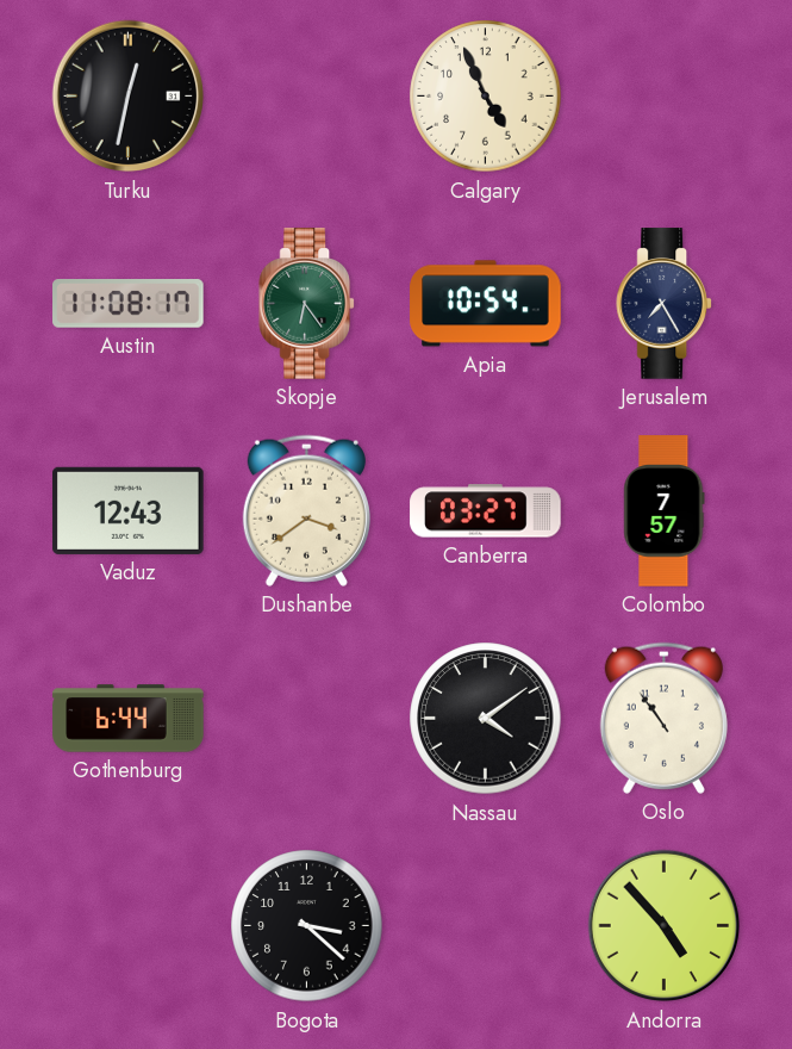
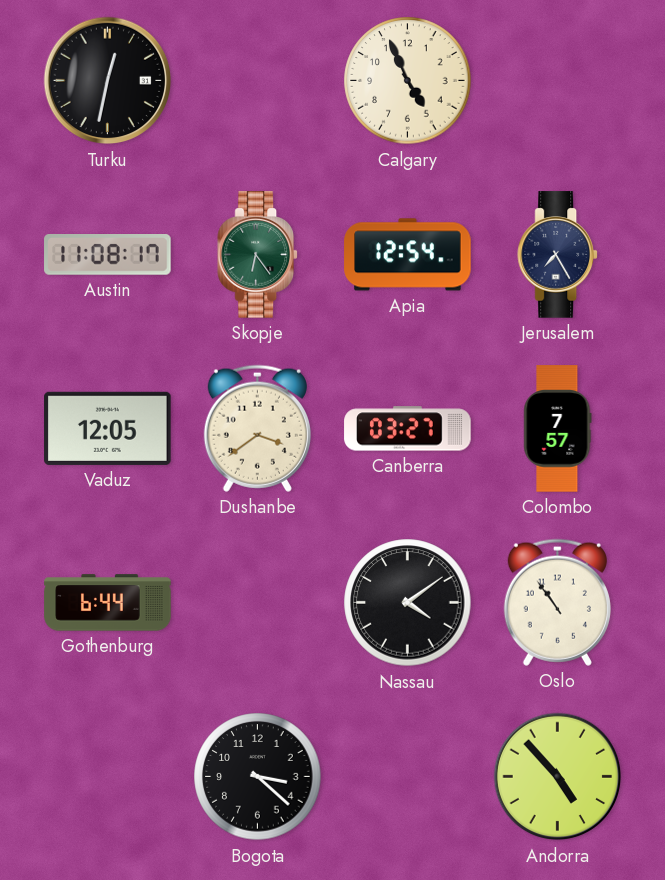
Apia: 10:54 -> 12:54 (408, 255)
Vaduz: 12:43 -> 12:05 (108, 428)
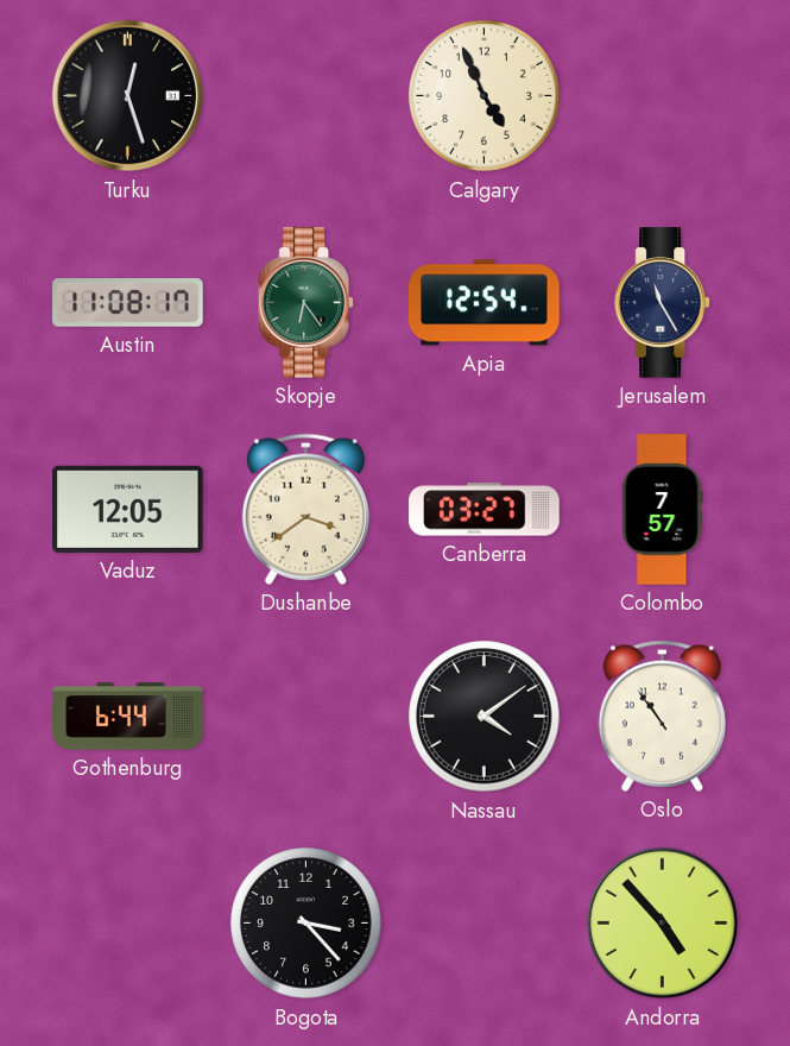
Turku: 12:32 -> 12:27 (128, 96)
Jerusalem: 7:25 -> 11:25 (663, 303)
Bogota: 3:22 -> 3:23 (306, 924)
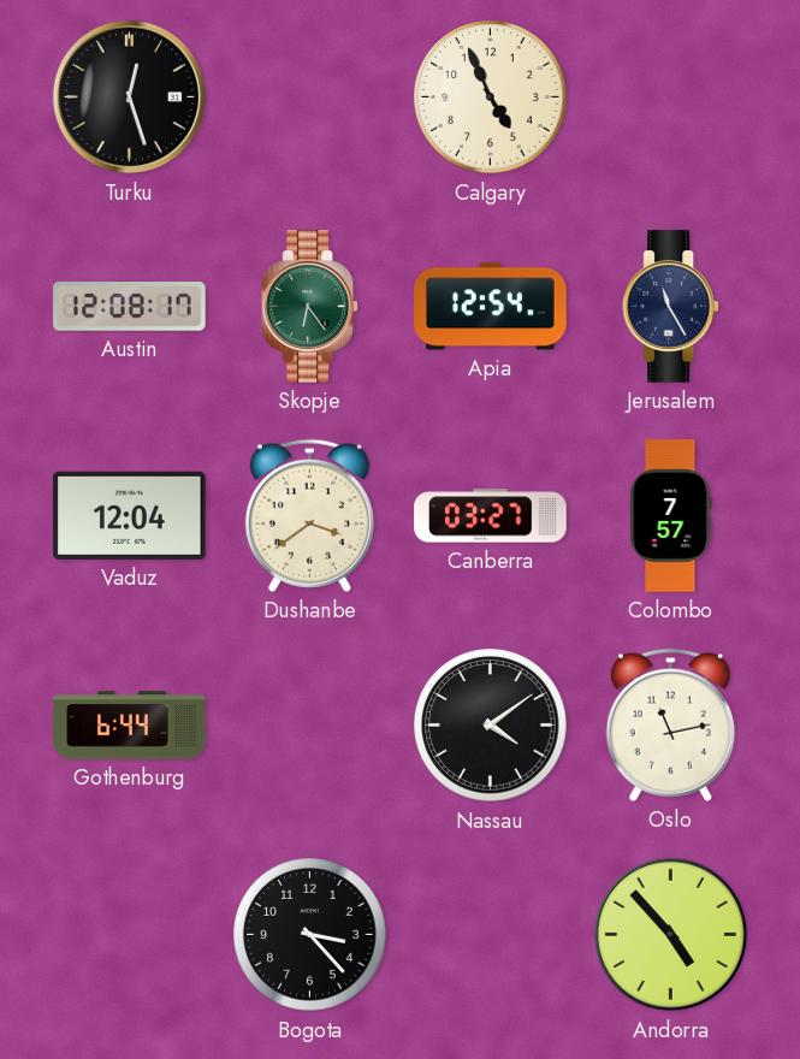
Austin: 11:08 -> 12:08 (130, 307)
Vaduz: 12:05 -> 12:04 (130, 515)
Oslo: 10:54 -> 11:13 (670, 724)
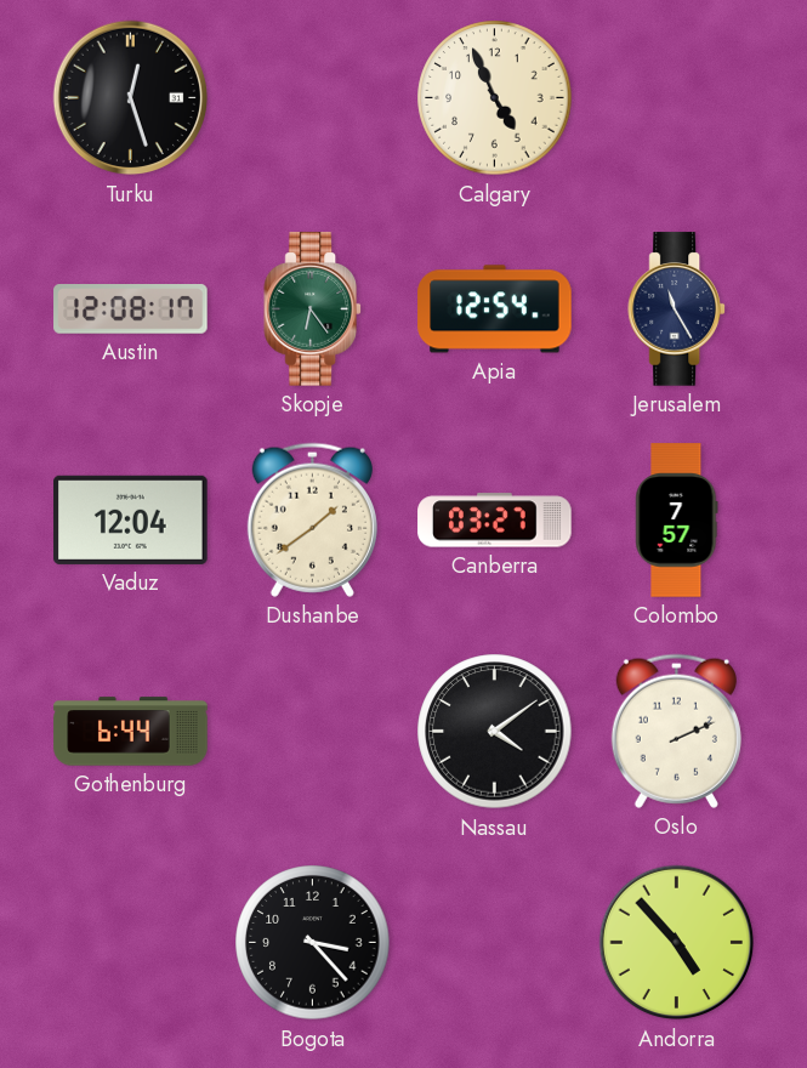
Dushanbe: 3:39 -> 1:39 (312, 519)
Oslo: 11:13 -> 2:11 (676, 731)
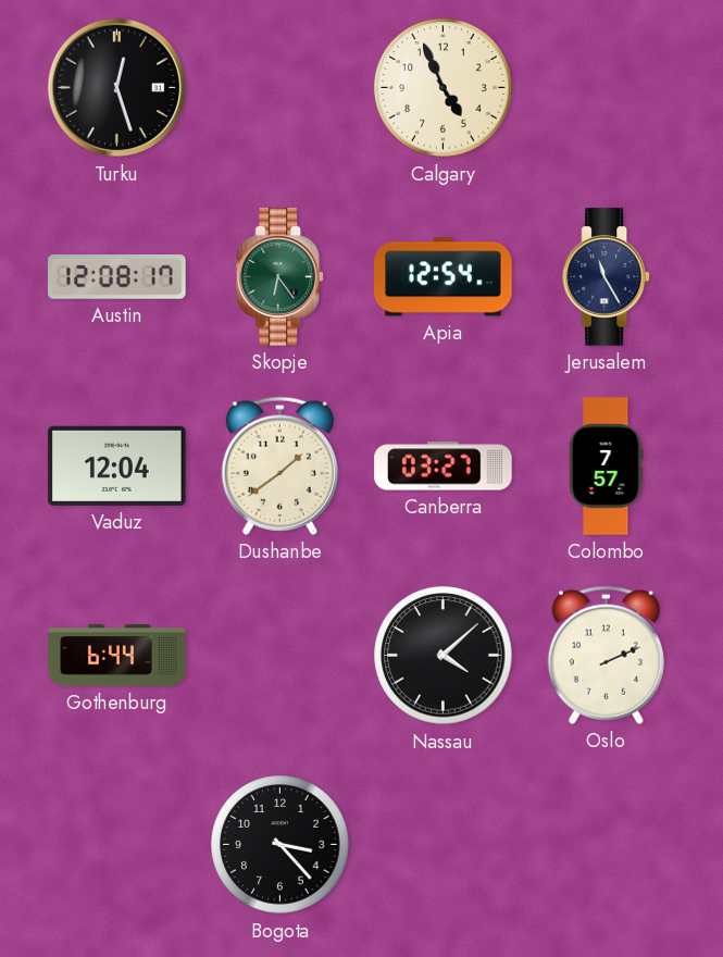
Nassau: 4:09 -> 4:08 (444, 656)
Andorra: 4:53 -> none (677, 943)
